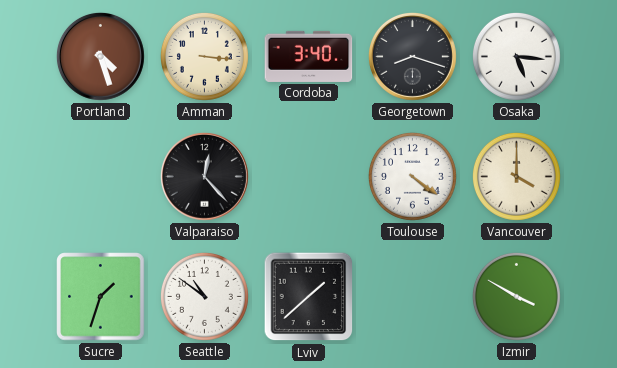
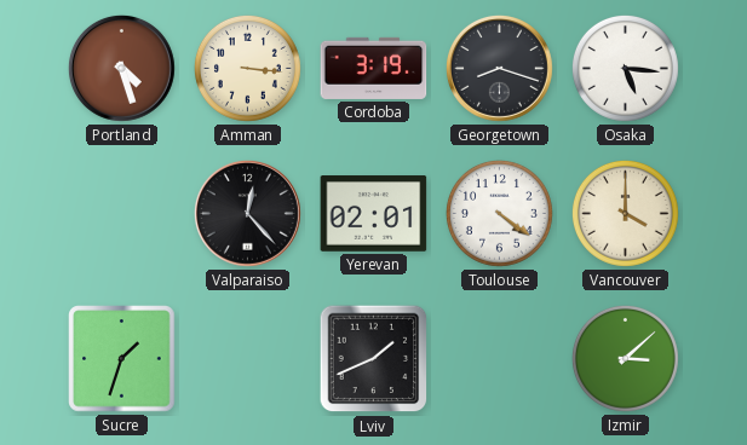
Cordoba: 3:40 -> 3:19 (374, 68)
Yerevan: none -> 02:01 (374, 214)
Seattle: 10:51 -> none (204, 296)
Lviv: 1:38 -> 1:41 (374, 359)
Izmir: 3:50 -> 3:08 (625, 358)
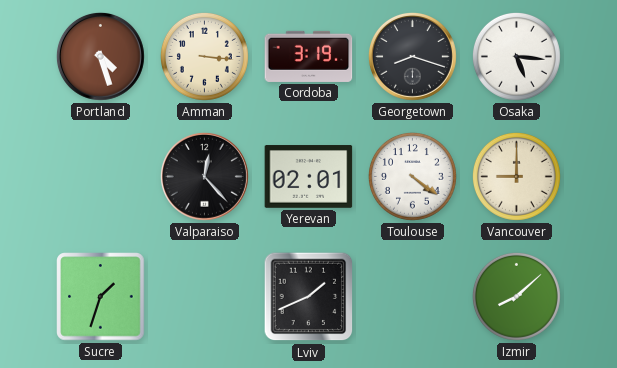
Vancouver: 4:00 -> 9:00 (516, 176)
Izmir: 3:08 -> 8:08 (516, 296)
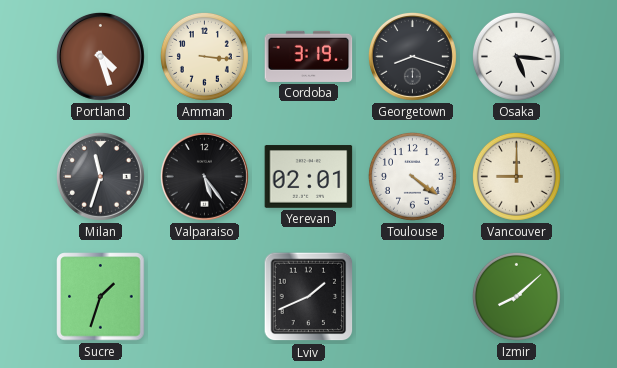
Milan: none -> 11:33 (100, 176)
Valparaiso: 12:23 -> 5:24 (204, 176)
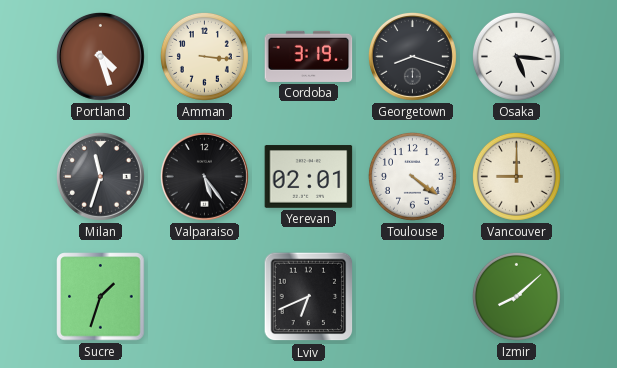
Lviv: 1:41 -> 6:41 (309, 297)
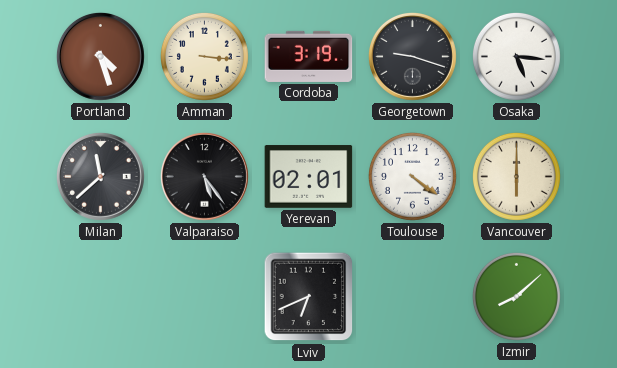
Georgetown: 8:18 -> 9:18 (412, 56)
Milan: 11:33 -> 11:38 (100, 176)
Vancouver: 9:00 -> 6:00 (516, 176)
Sucre: 1:33 -> none (101, 297)
